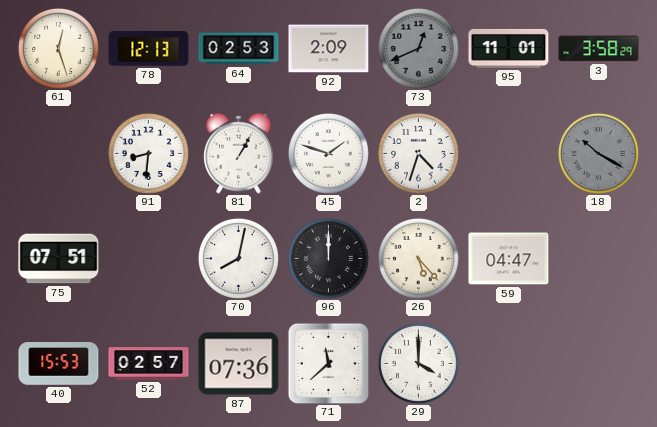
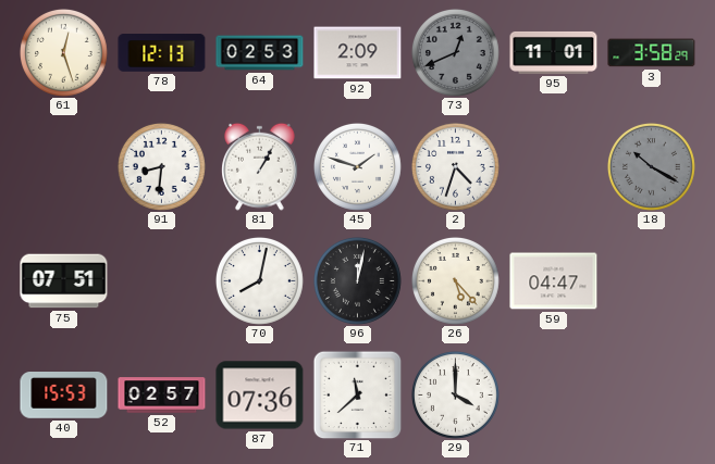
96: 12:00 -> 12:02 (357, 280)
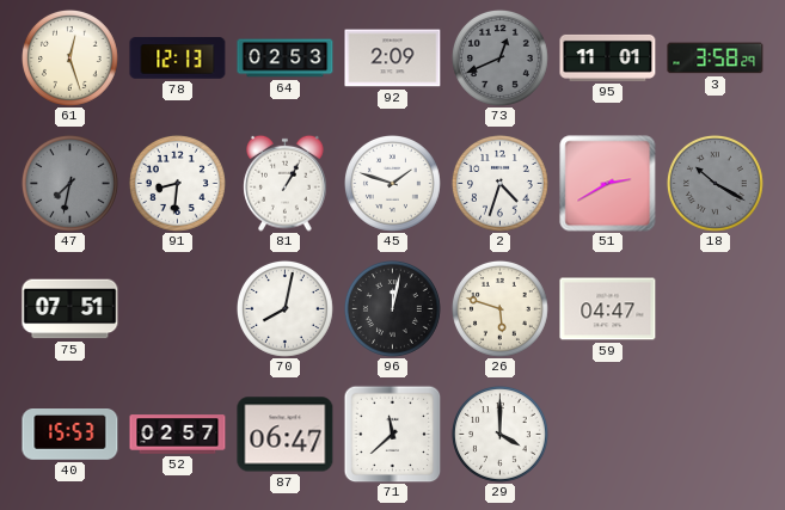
47: none -> 7:32 (69, 183)
51: none -> 2:40 (608, 184)
26: 5:23 -> 5:48 (499, 308)
87: 07:36 -> 06:47 (286, 435)
